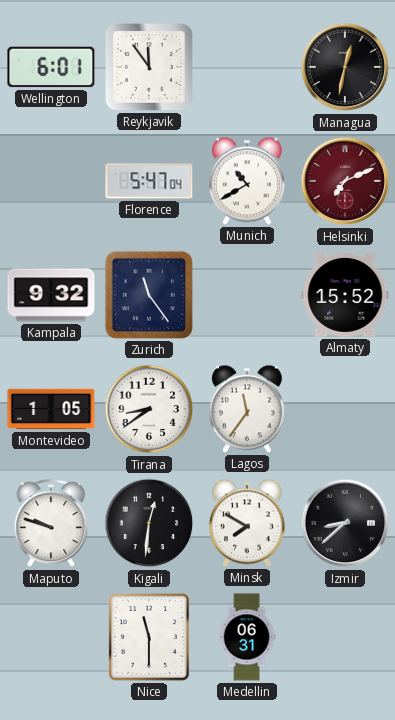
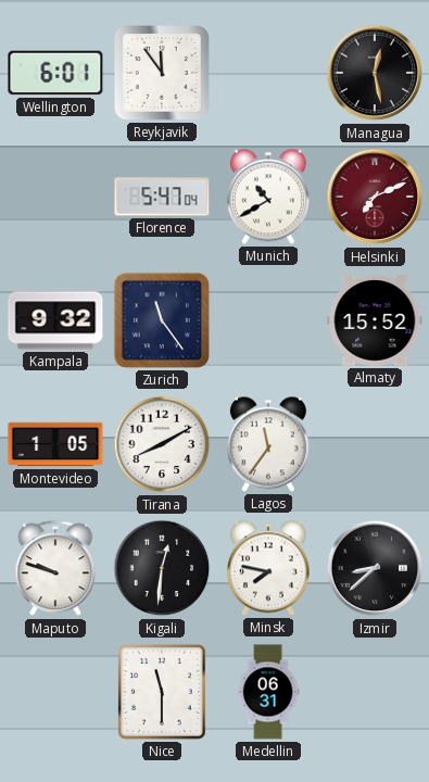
Managua: 12:32 -> 12:28 (375, 73)
Tirana: 8:39 -> 8:10 (162, 444)
Minsk: 7:50 -> 7:47 (268, 568)
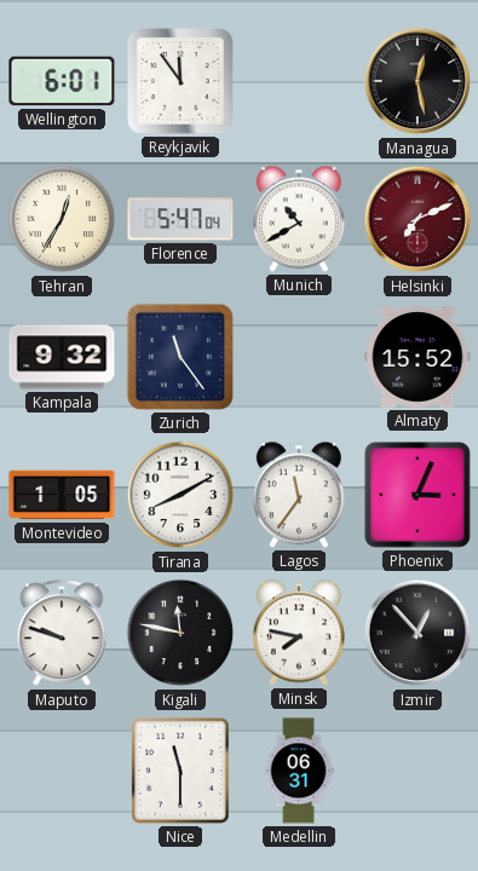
Tehran: none -> 12:35 (62, 219)
Phoenix: none -> 3:04 (417, 495)
Kigali: 12:31 -> 11:47 (180, 633)
Izmir: 8:38 -> 12:53 (417, 633)
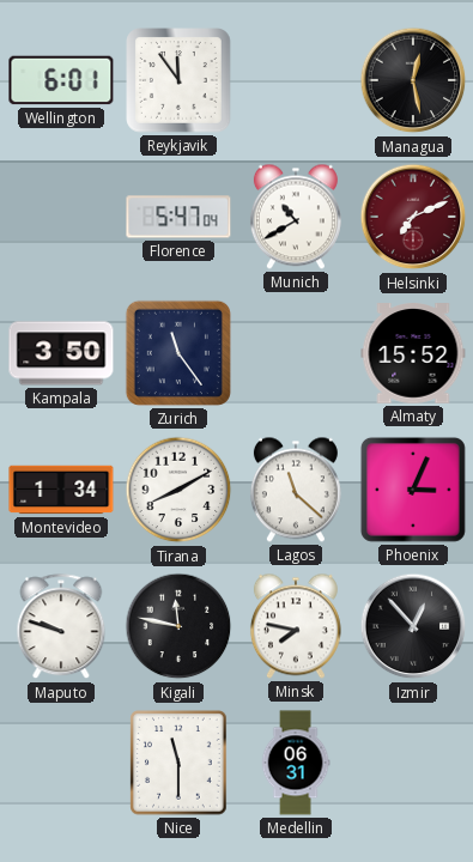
Tehran: 12:35 -> none (62, 219)
Kampala: 9:32 -> 3:50 (61, 353)
Montevideo: 1:05 -> 1:34 (61, 490)
Lagos: 11:36 -> 11:22 (296, 490)
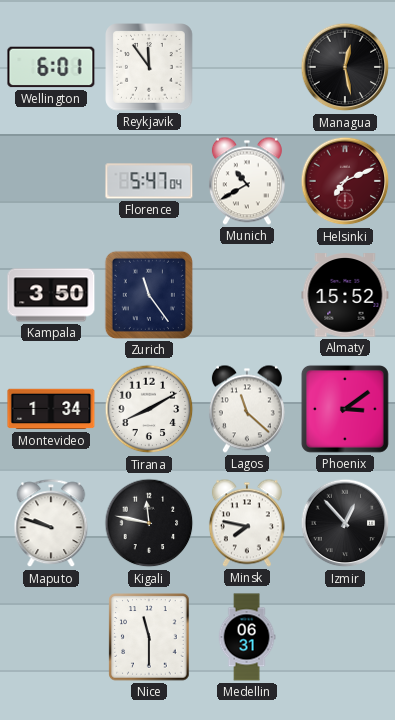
Phoenix: 3:04 -> 3:09 (345, 409)
